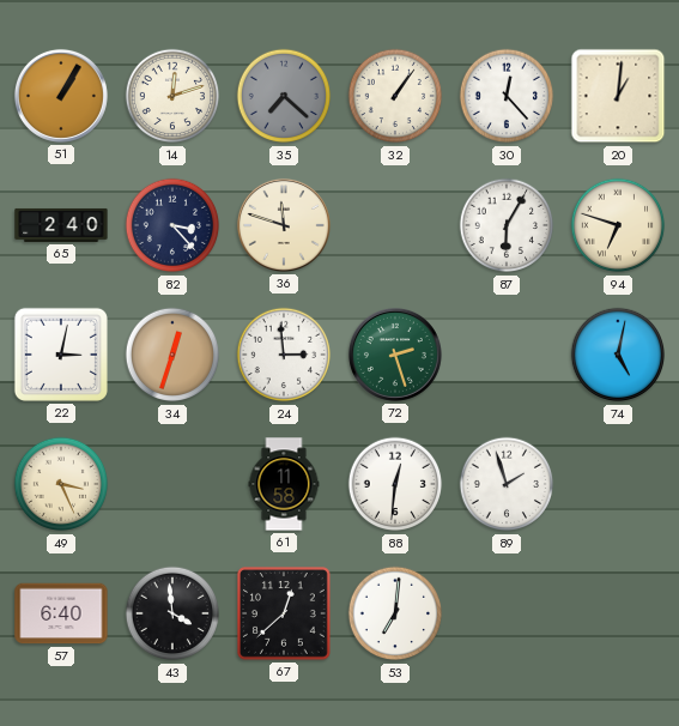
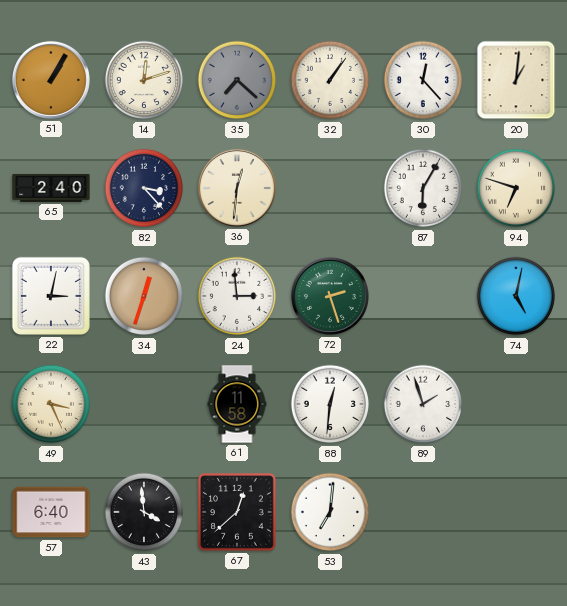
36: 11:48 -> 12:31 (237, 188)
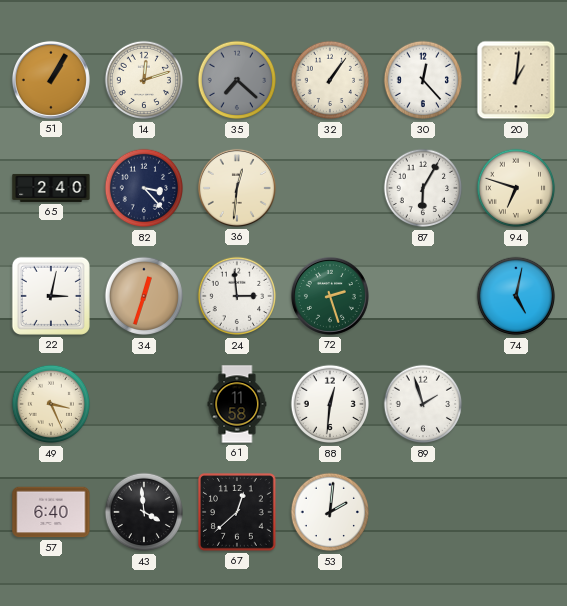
53: 7:01 -> 2:01 (330, 512)
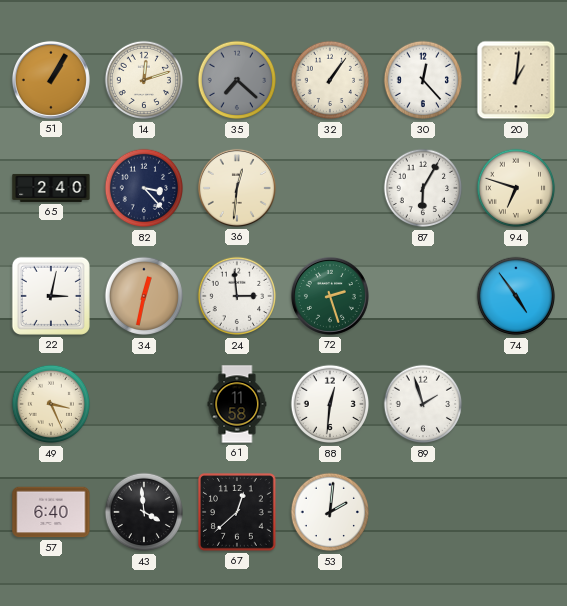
34: 12:33 -> 12:32 (144, 296)
74: 5:02 -> 4:54 (516, 296)
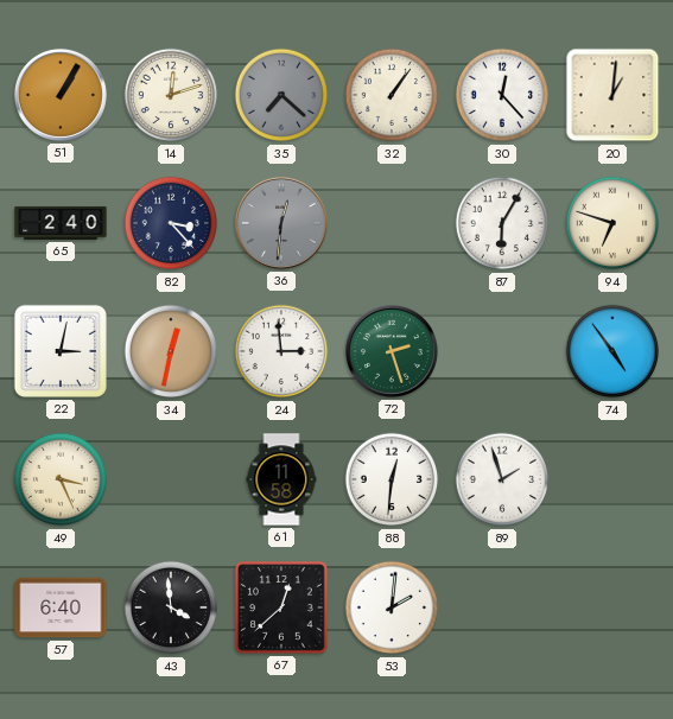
36 dial: cream -> grey (281, 223)
